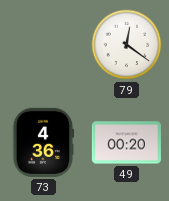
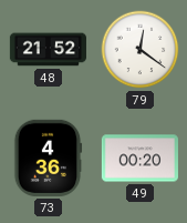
48: none -> 21:52 (48, 50)
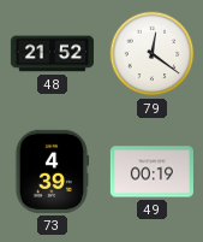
73: 4:36 -> 4:39 (52, 171)
49: 00:20 -> 00:19 (151, 172)
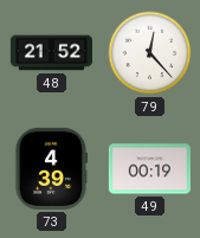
79: 12:21 -> 12:23 (150, 53)
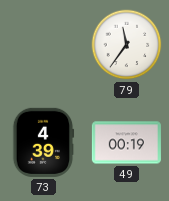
48: 21:52 -> none (51, 53)
79: 12:23 -> 11:36 (127, 45)
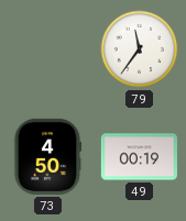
73: 4:39 -> 4:50 (47, 156)
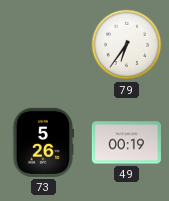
79: 11:36 -> 6:36 (127, 45)
73: 4:50 -> 5:26 (43, 142)
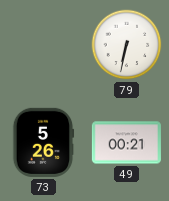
79: 6:36 -> 6:32 (127, 45)
49: 00:19 -> 00:21 (126, 143)
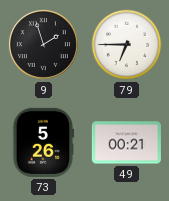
9: none -> 1:57 (43, 44)
79: 6:32 -> 6:45 (127, 45)
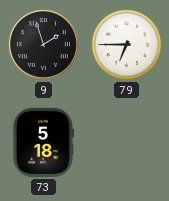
73: 5:26 -> 5:18 (43, 142)
49: 00:21 -> none (126, 143)
